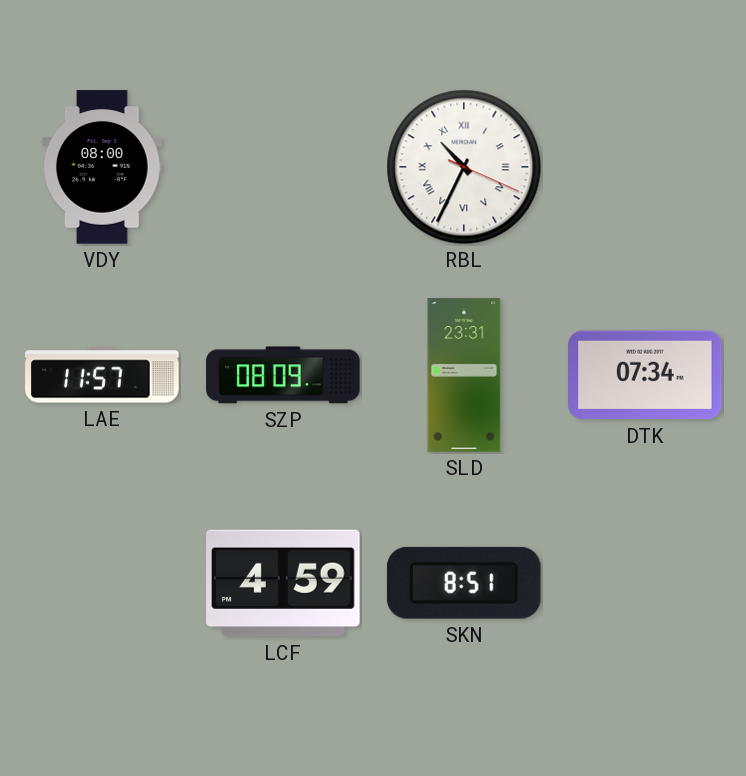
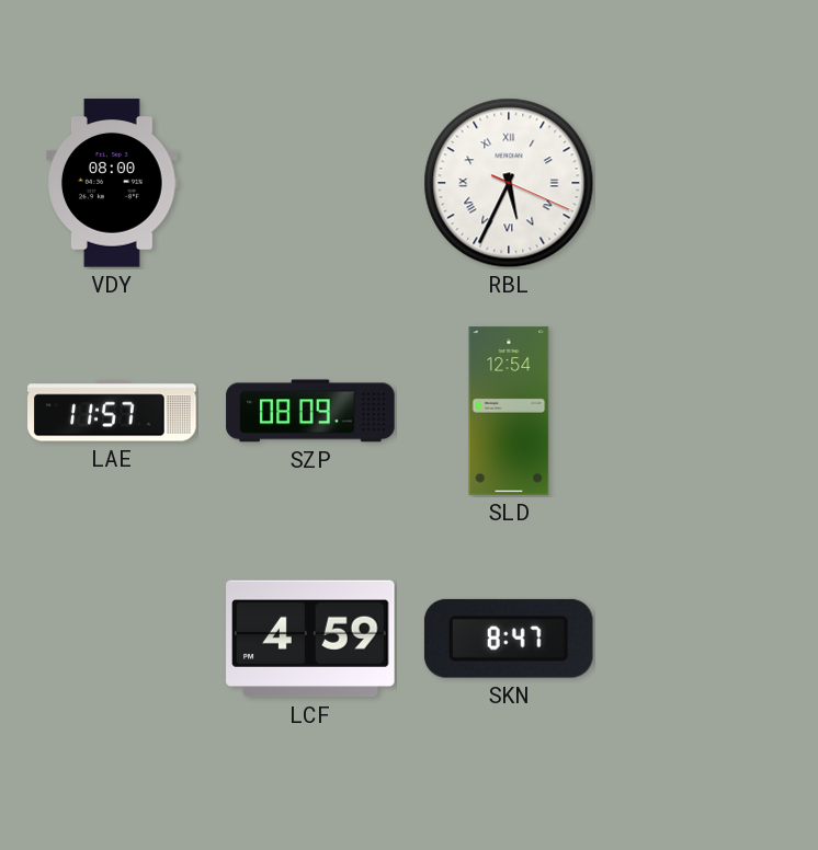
RBL: 10:34 -> 5:34 (509, 183)
SLD: 23:31 -> 12:54 (509, 411)
DTK: 07:34 -> none (645, 375)
SKN: 8:51 -> 8:47 (509, 639)
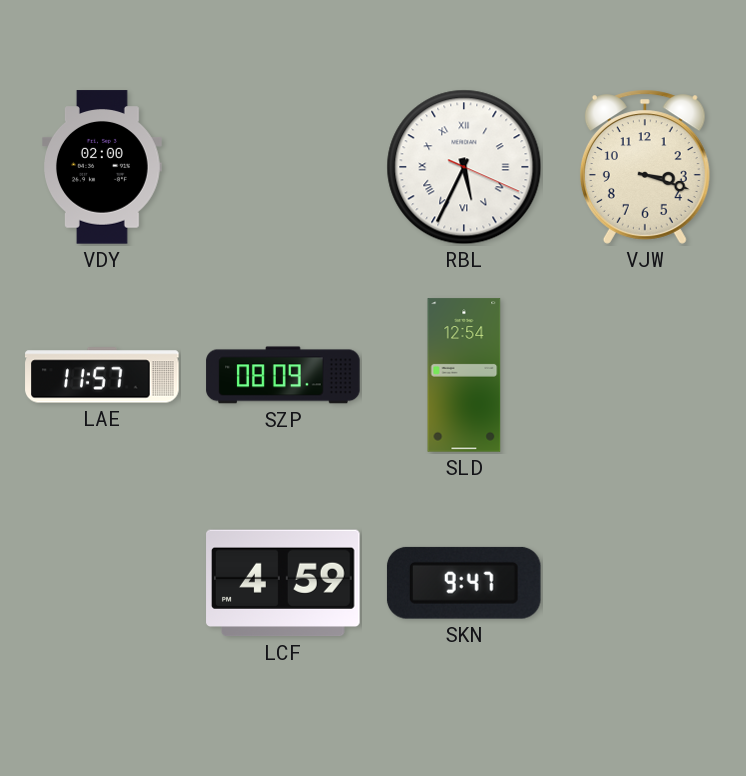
VDY: 08:00 -> 02:00 (103, 167)
VJW: none -> 3:18 (645, 167)
SKN: 8:47 -> 9:47 (464, 583)
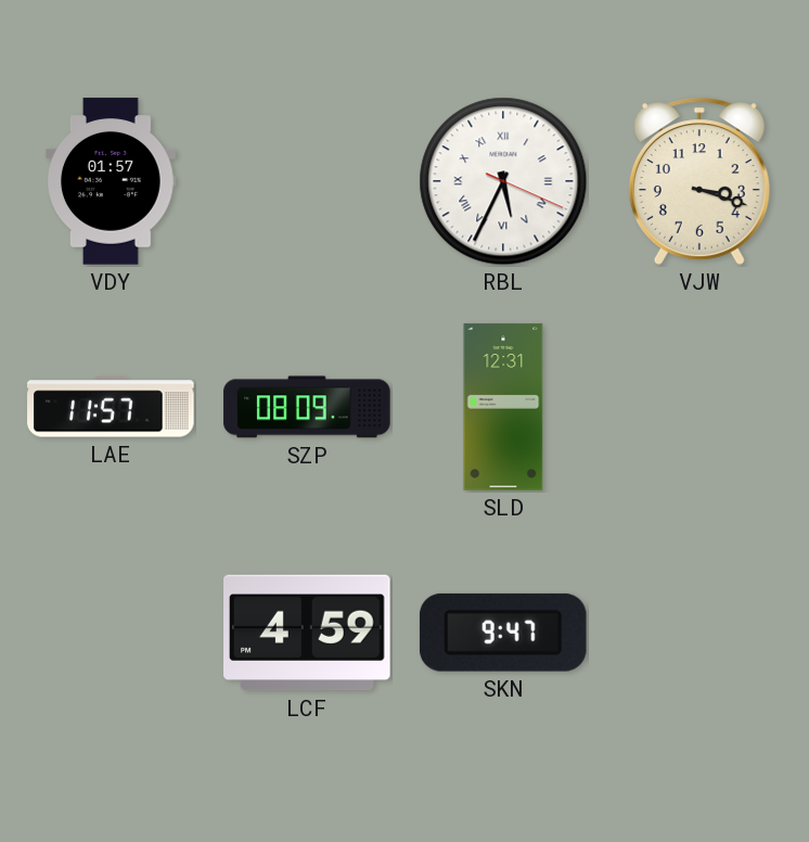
VDY: 02:00 -> 01:57 (112, 181)
SLD: 12:54 -> 12:31 (503, 407)
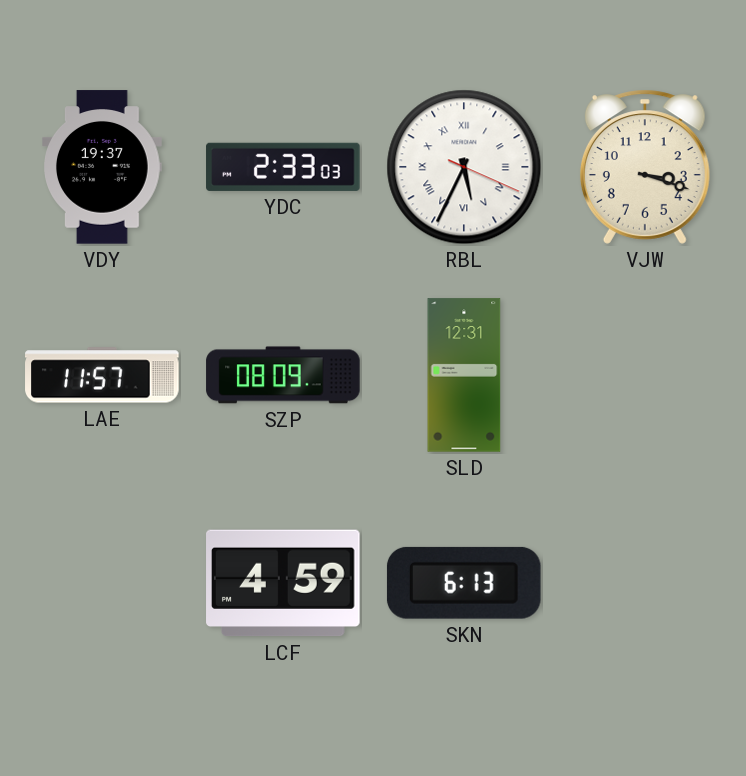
VDY: 01:57 -> 19:37 (103, 167)
YDC: none -> 2:33 (283, 167)
SKN: 9:47 -> 6:13 (464, 583)
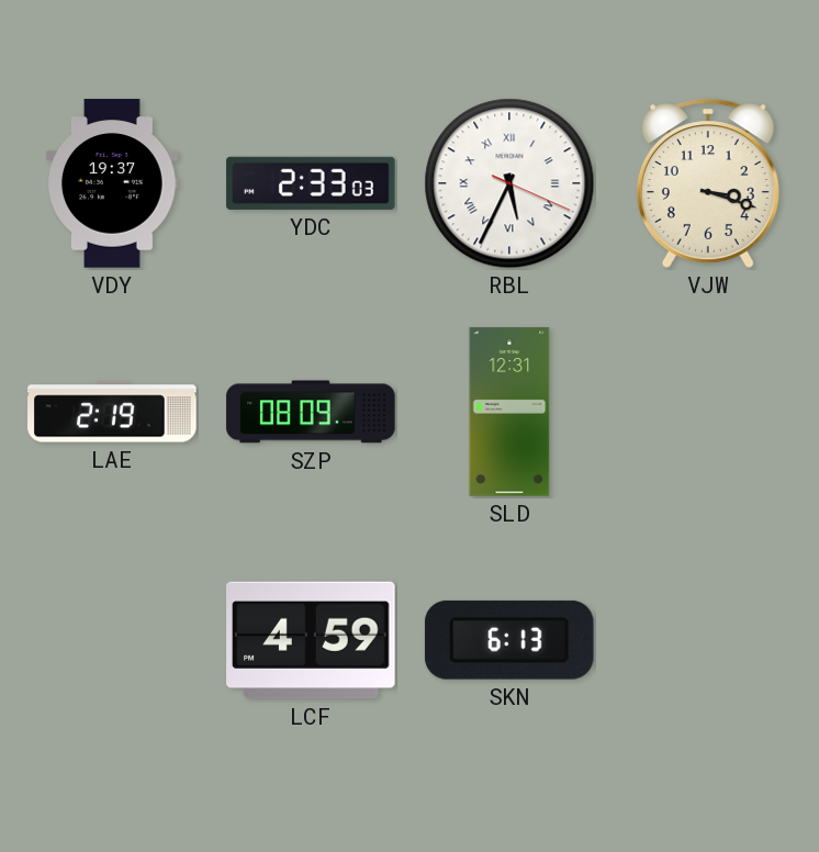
LAE: 11:57 -> 2:19 (112, 412)
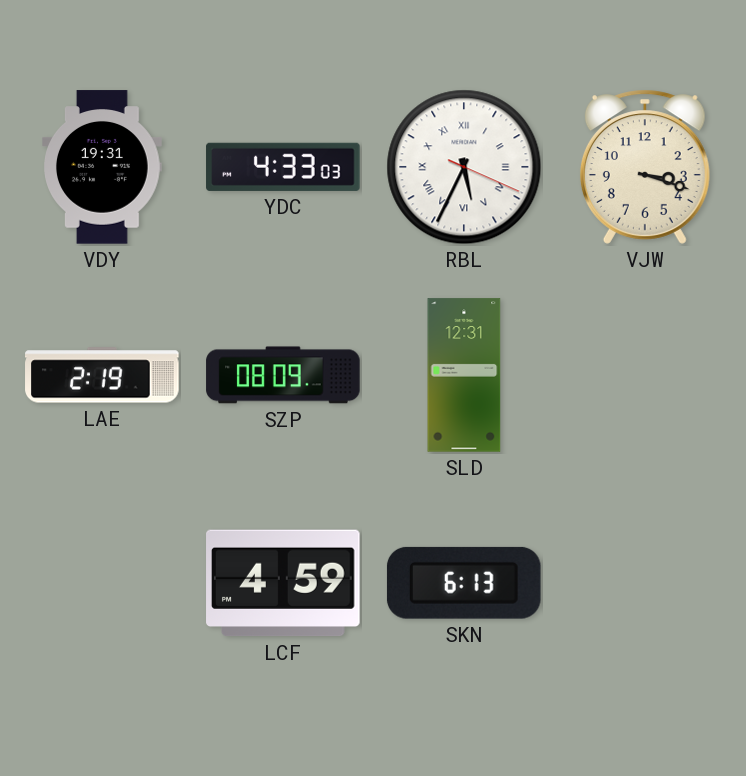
VDY: 19:37 -> 19:31 (103, 167)
YDC: 2:33 -> 4:33 (283, 167)
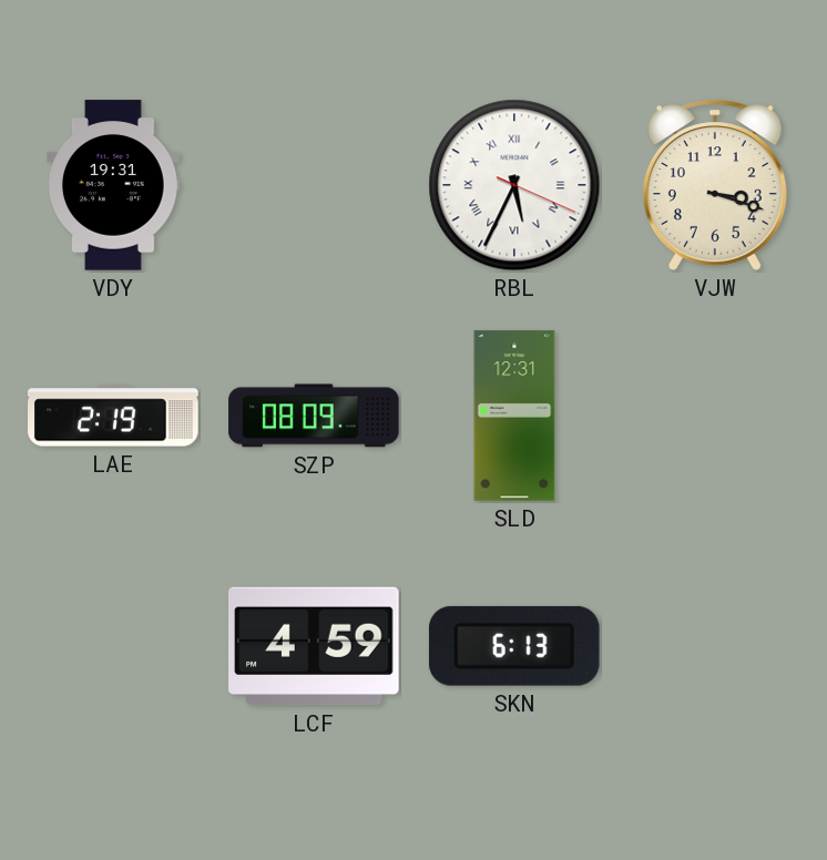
YDC: 4:33 -> none (283, 167)
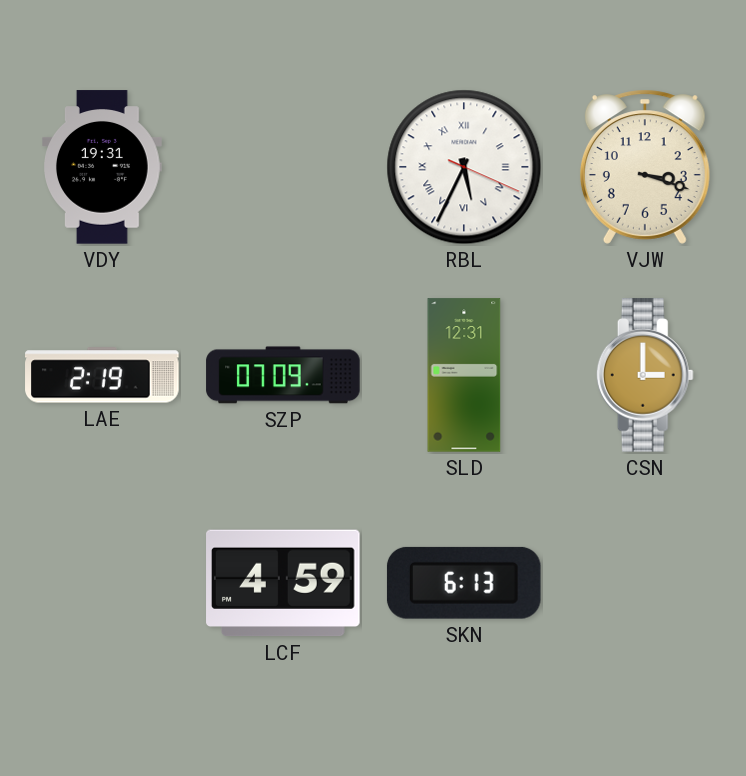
SZP: 08:09 -> 07:09 (283, 375)
CSN: none -> 3:00 (645, 375)
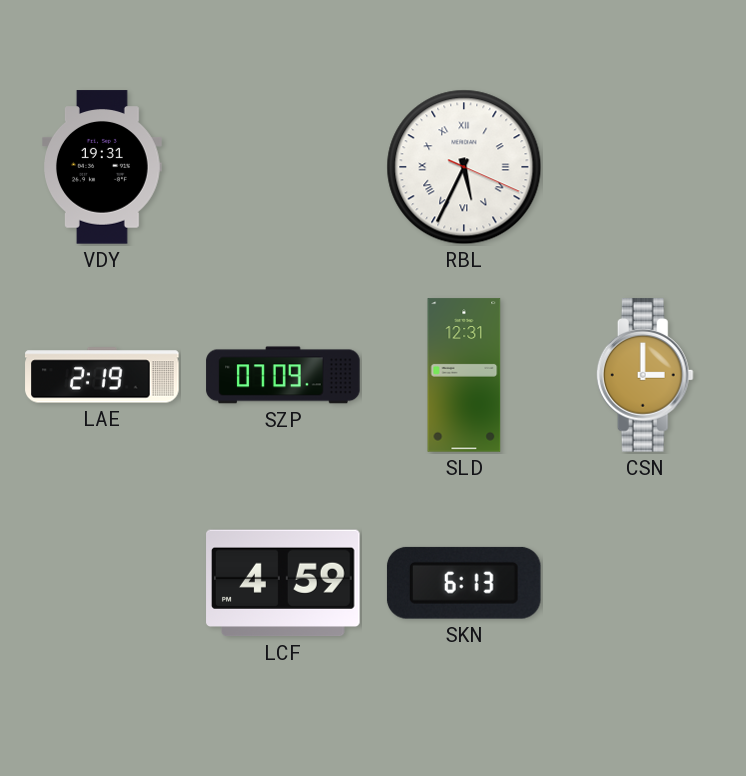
VJW: 3:18 -> none (645, 167)
